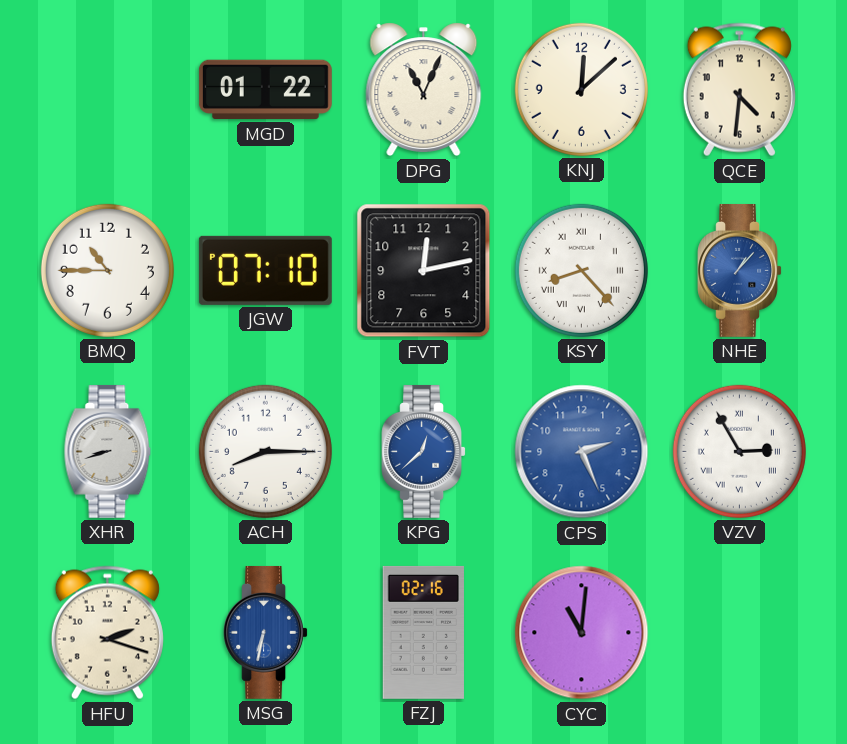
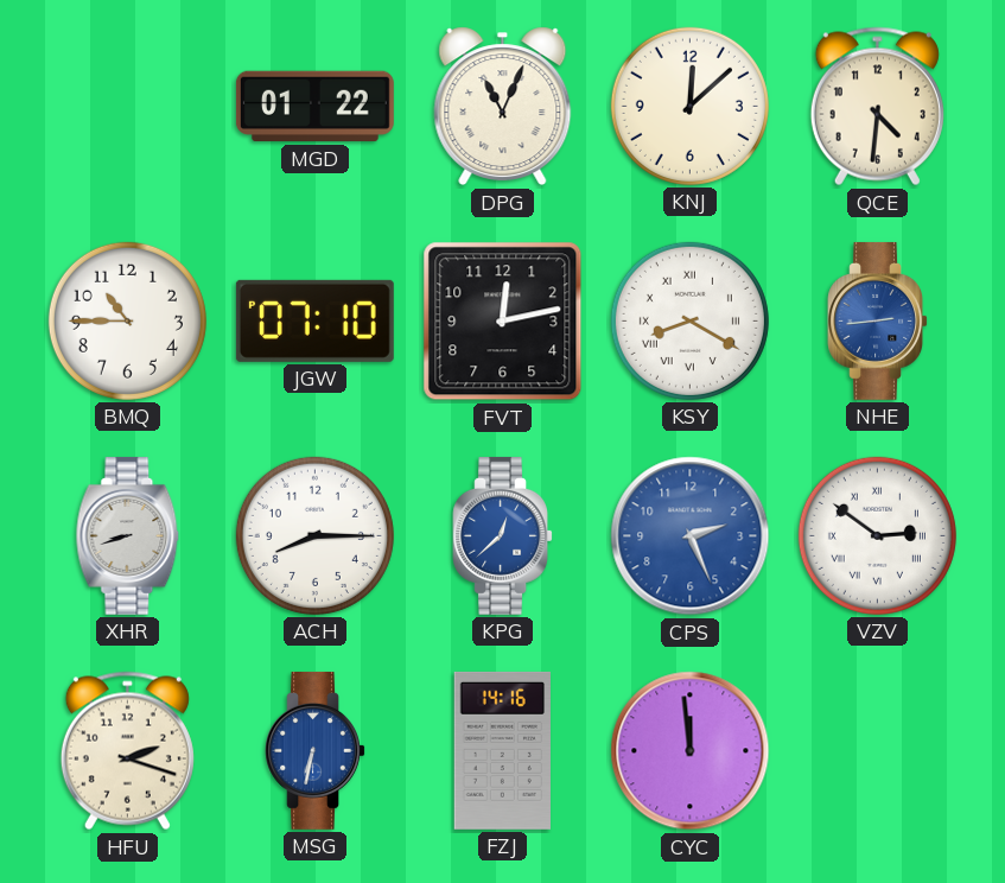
KSY: 8:23 -> 8:20 (689, 320)
NHE: 1:07 -> 2:44 (877, 320)
VZV: 2:55 -> 2:51 (877, 535)
FZJ: 02:16 -> 14:16 (502, 750)
CYC: 11:01 -> 11:59 (691, 751)
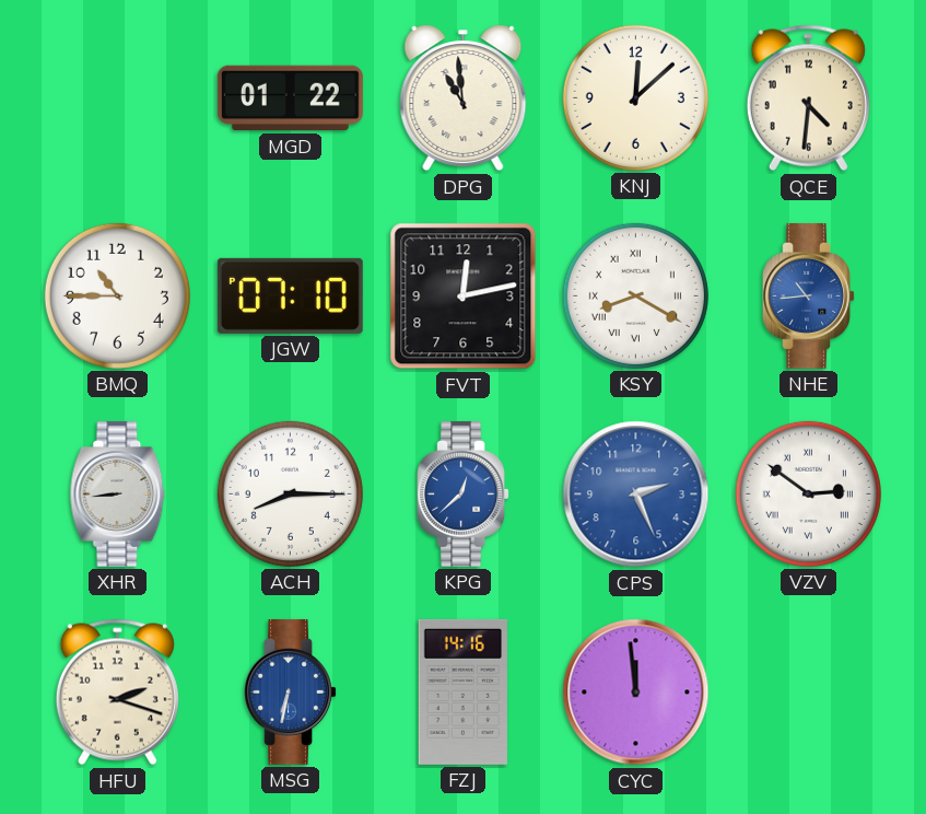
DPG: 11:04 -> 10:59 (464, 98)
NHE: 2:44 -> 10:44 (808, 295)
XHR: 8:42 -> 8:44 (118, 493)
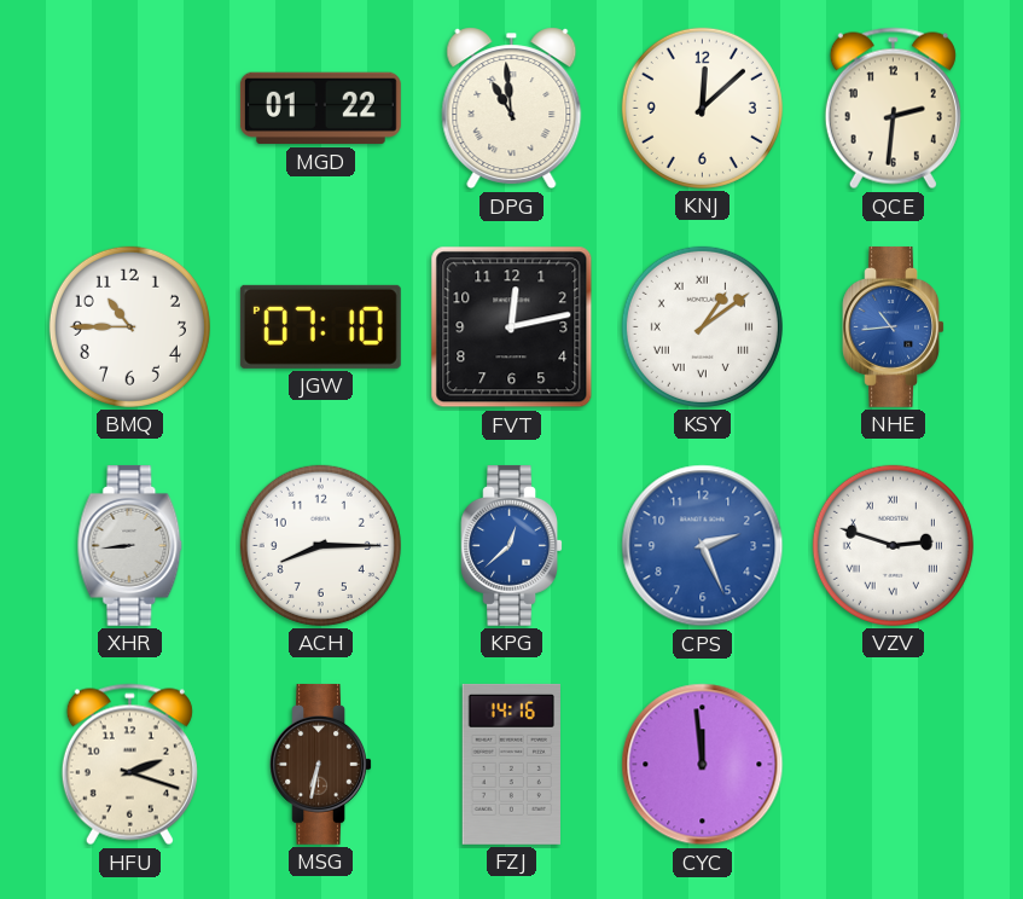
QCE: 4:31 -> 2:31 (893, 109)
KSY: 8:20 -> 1:09 (702, 326)
VZV: 2:51 -> 2:48 (893, 545)
MSG dial: blue -> brown (320, 764)
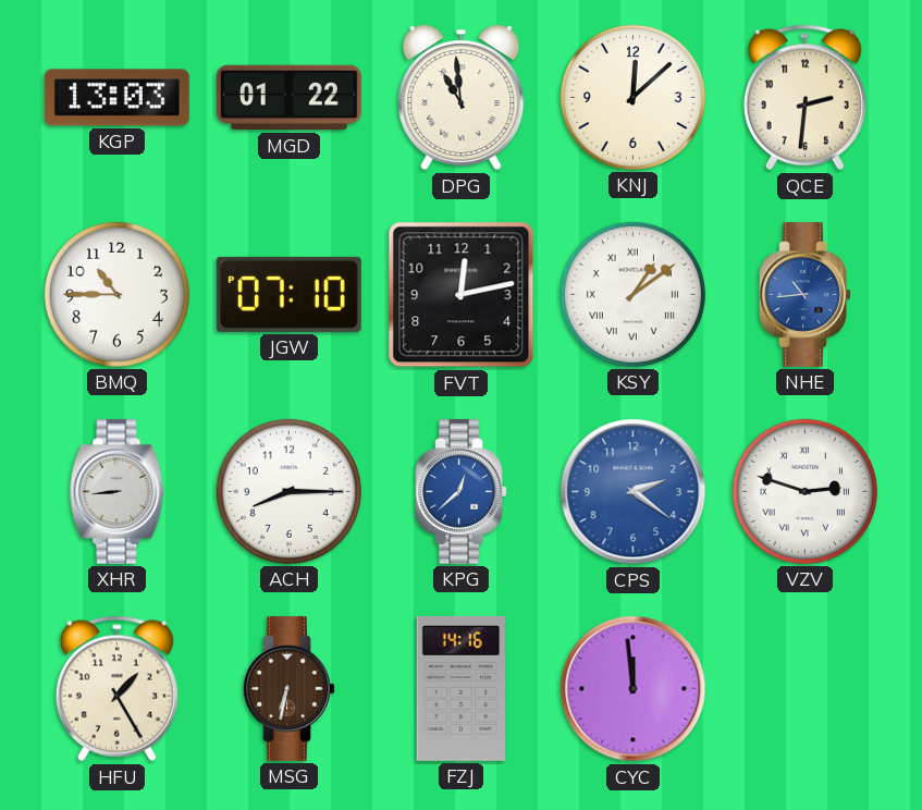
KGP: none -> 13:03 (116, 98)
CPS: 2:26 -> 2:21 (634, 492)
HFU: 2:18 -> 1:25 (116, 689)
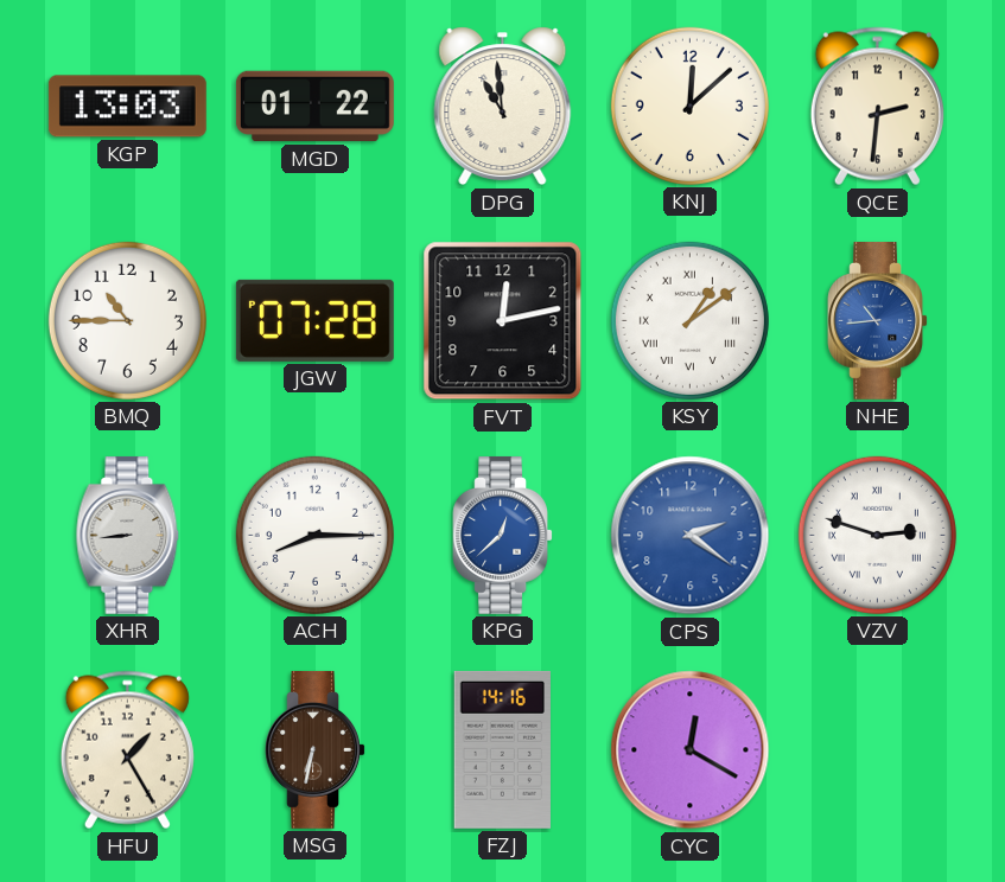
JGW: 07:10 -> 07:28 (314, 320)
CYC: 11:59 -> 12:20 (691, 750)
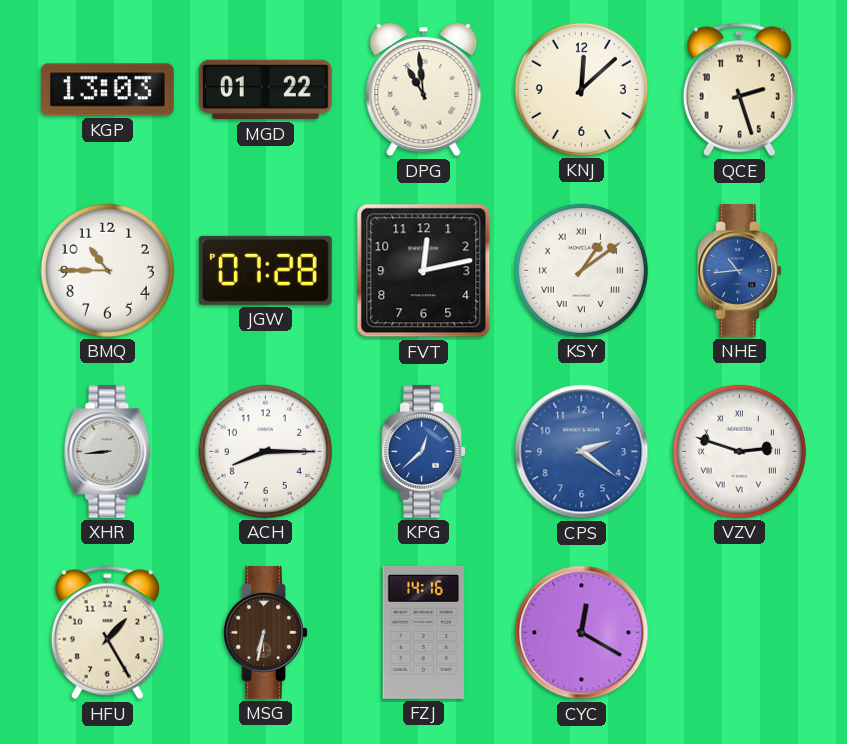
QCE: 2:31 -> 2:27 (739, 90)
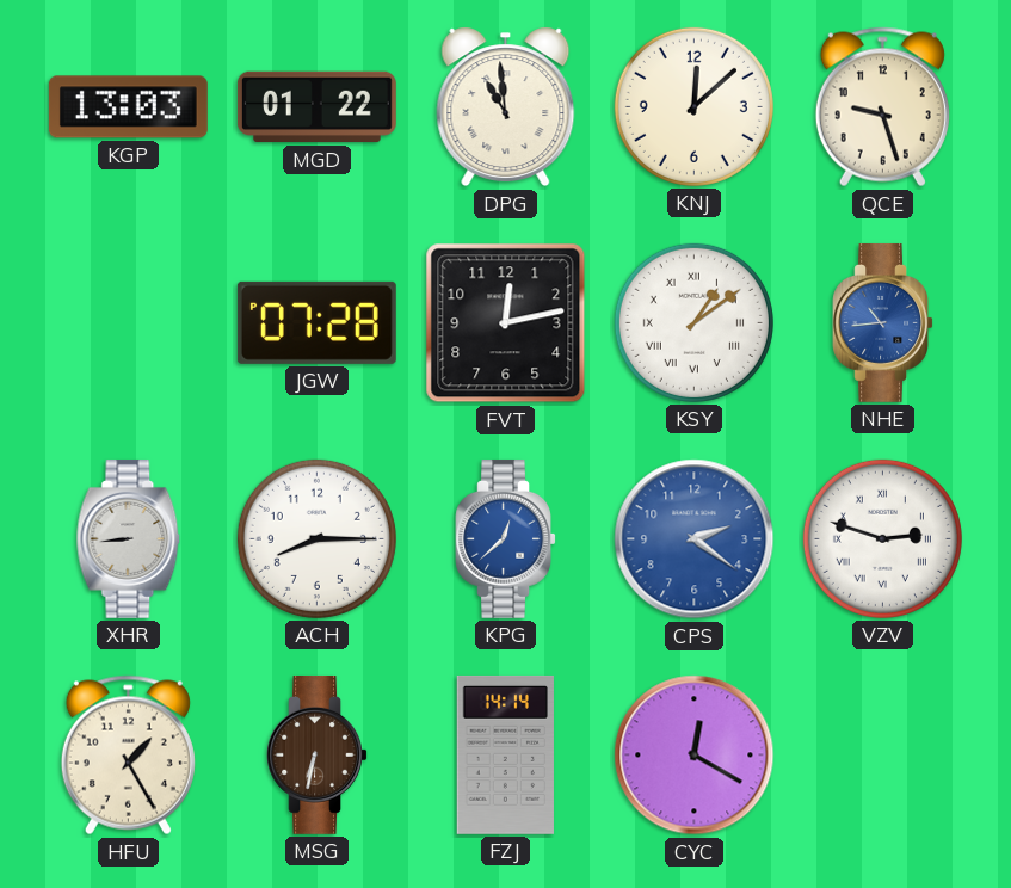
QCE: 2:27 -> 9:27 (882, 107)
BMQ: 10:45 -> none (107, 270)
FZJ: 14:16 -> 14:14 (505, 754)
